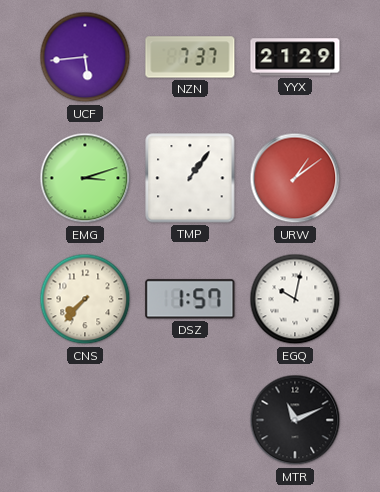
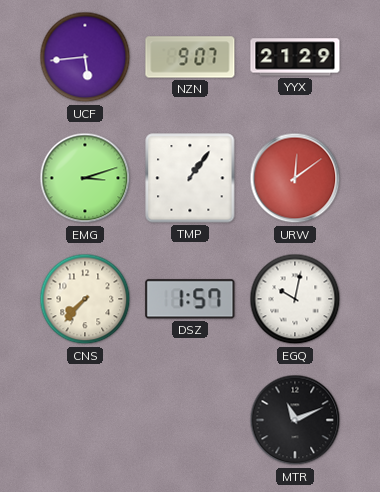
NZN: 7:37 -> 9:07 (190, 57)
URW: 1:09 -> 12:09 (295, 178)
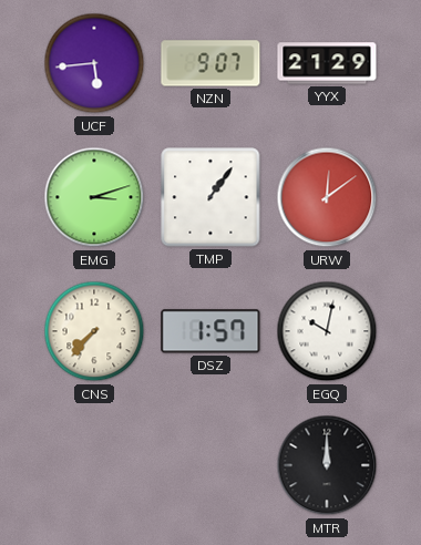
MTR: 11:11 -> 12:00 (327, 465)
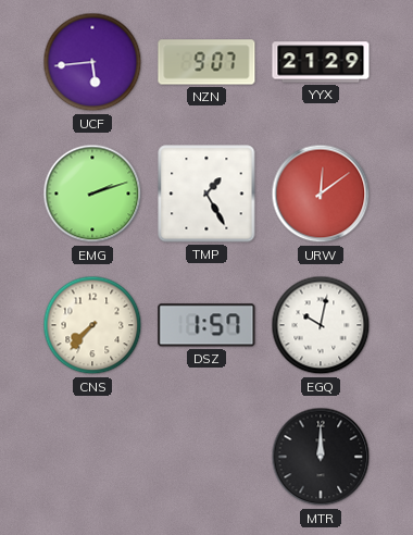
EMG: 3:12 -> 2:12 (92, 194)
TMP: 1:06 -> 1:25 (206, 194)
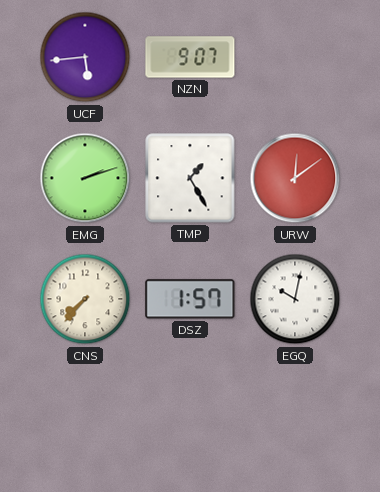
YYX: 21:29 -> none (321, 62)
MTR: 12:00 -> none (321, 457)
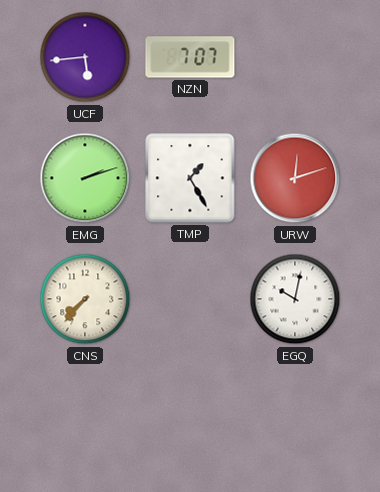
NZN: 9:07 -> 7:07 (190, 57)
URW: 12:09 -> 12:12 (295, 178)
DSZ: 1:57 -> none (190, 299)
